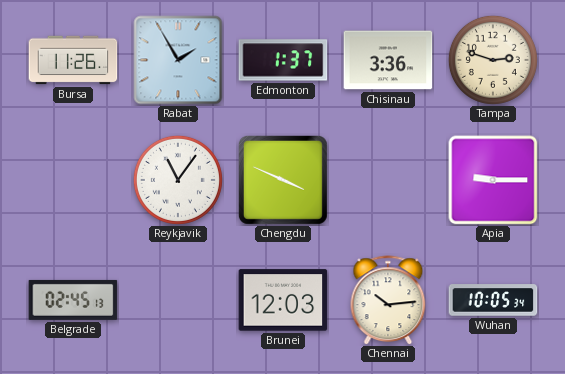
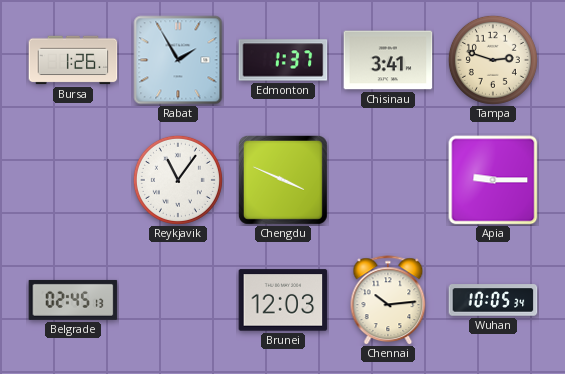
Bursa: 11:26 -> 1:26 (73, 60)
Chisinau: 3:36 -> 3:41 (388, 60)
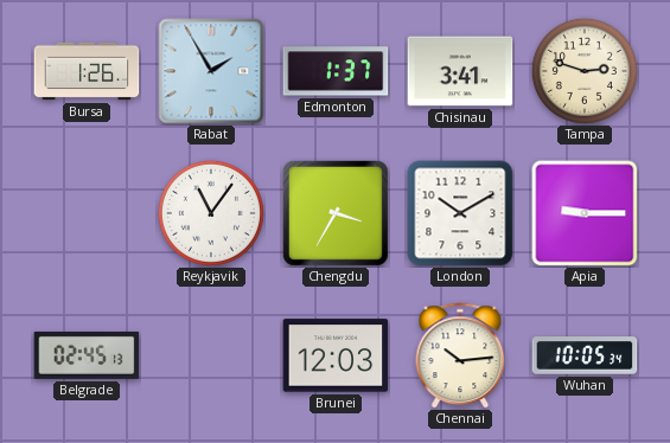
Chengdu: 3:49 -> 3:35 (336, 213)
London: none -> 10:10 (460, 213)
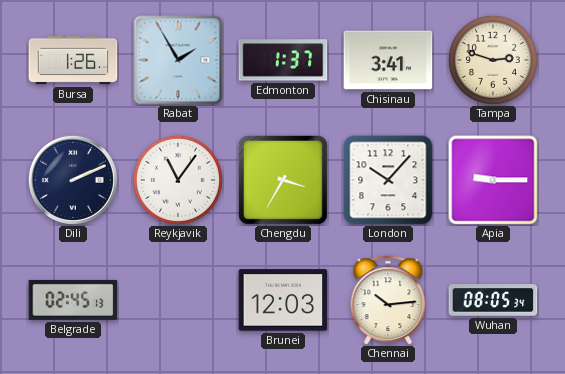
Dili: none -> 2:11 (73, 180)
London: 10:10 -> 10:07 (388, 180)
Wuhan: 10:05 -> 08:05 (493, 300)
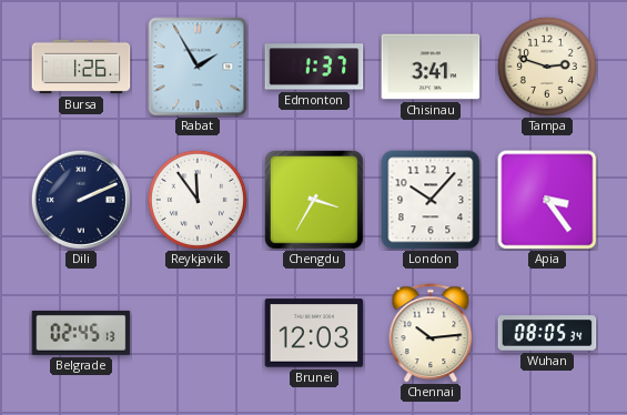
Reykjavik: 11:06 -> 11:54 (198, 200)
Apia: 9:15 -> 3:24 (547, 200)
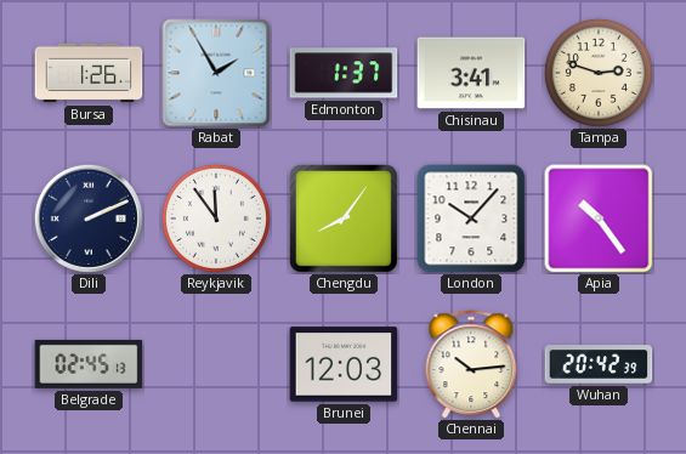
Chengdu: 3:35 -> 8:06 (344, 219)
Apia: 3:24 -> 10:24 (599, 219)
Wuhan: 08:05 -> 20:42 (599, 364)
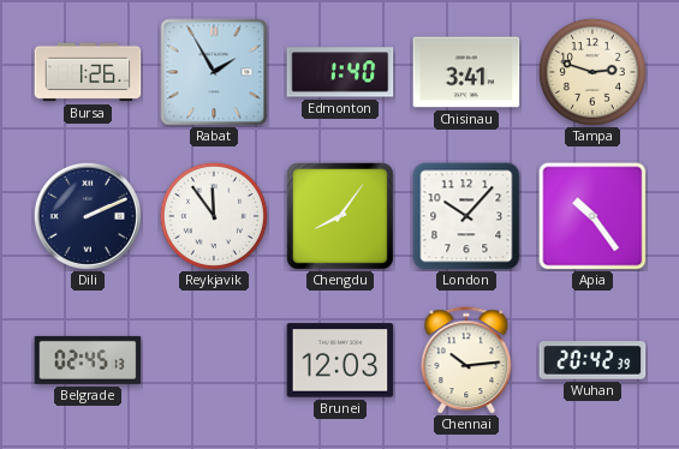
Edmonton: 1:37 -> 1:40 (340, 72)
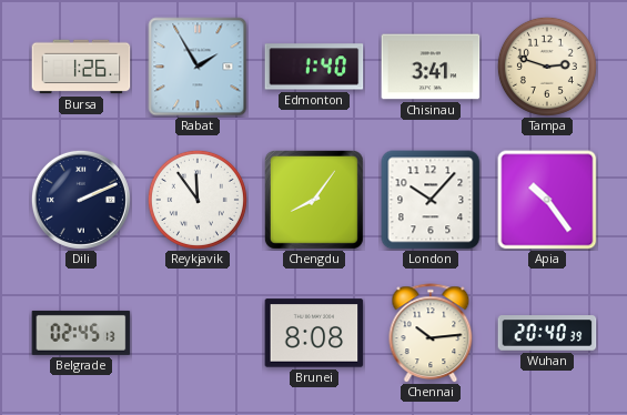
Brunei: 12:03 -> 8:08 (314, 333)
Wuhan: 20:42 -> 20:40 (547, 333)
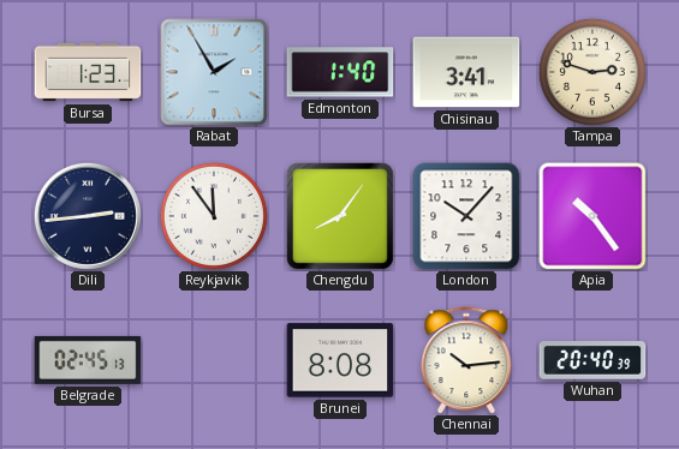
Bursa: 1:26 -> 1:23 (88, 72)
Dili: 2:11 -> 2:44 (88, 216)
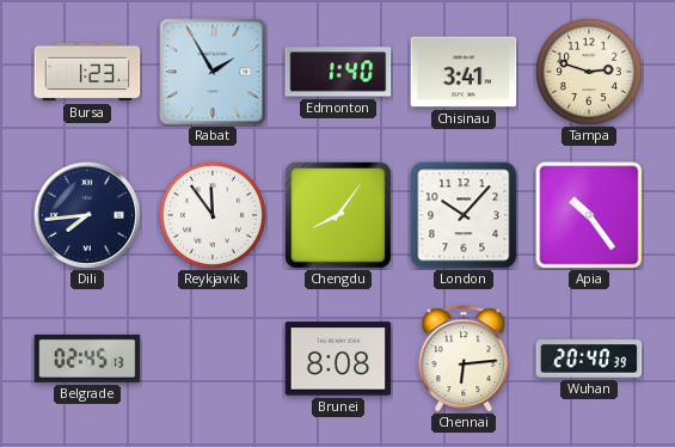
Dili: 2:44 -> 7:44 (87, 215)
Chennai: 10:14 -> 6:14 (464, 359)
